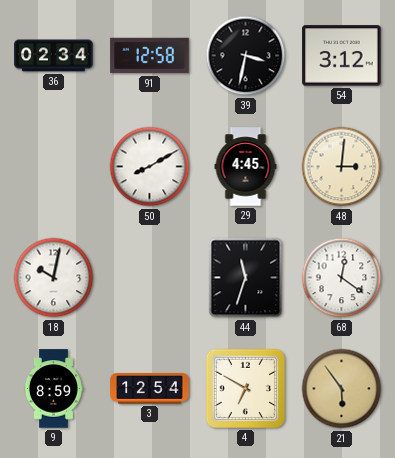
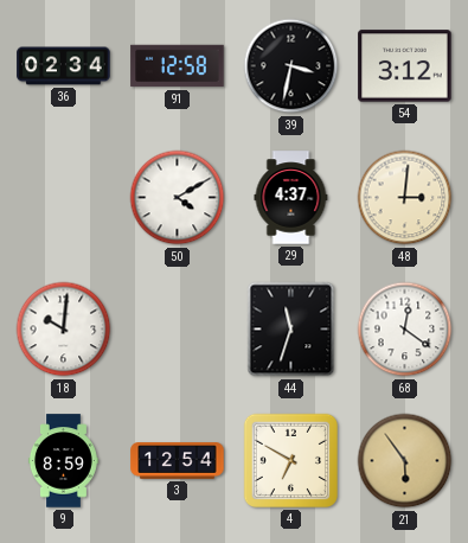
50: 8:10 -> 4:10 (178, 198)
29: 4:45 -> 4:37 (291, 198)
18: 10:02 -> 10:01 (64, 330)
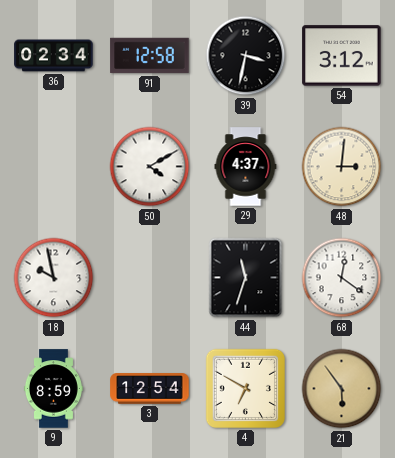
18: 10:01 -> 9:58 (54, 278)
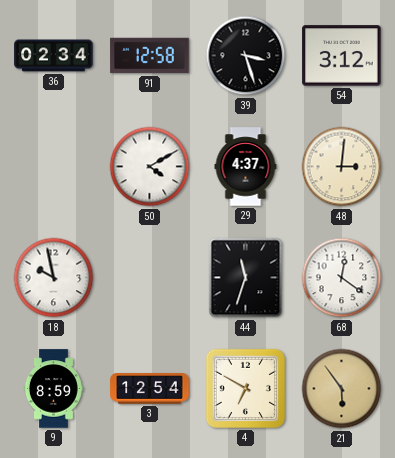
39: 3:32 -> 3:27 (246, 56)
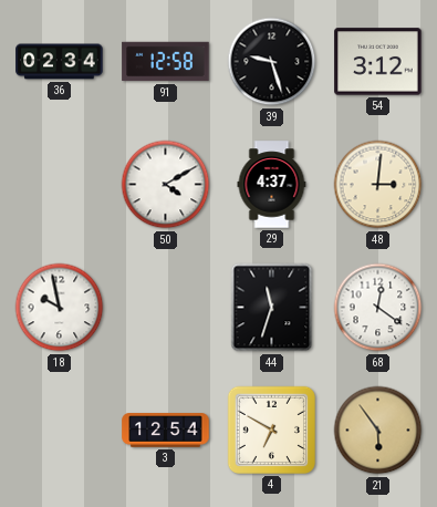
39: 3:27 -> 9:27 (272, 62)
9: 8:59 -> none (53, 389)
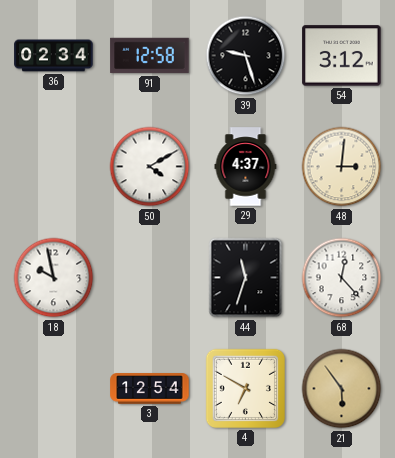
68: 12:21 -> 12:23 (342, 278)
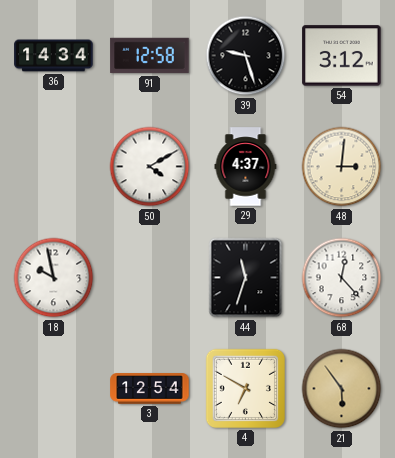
36: 02:34 -> 14:34 (54, 56)
